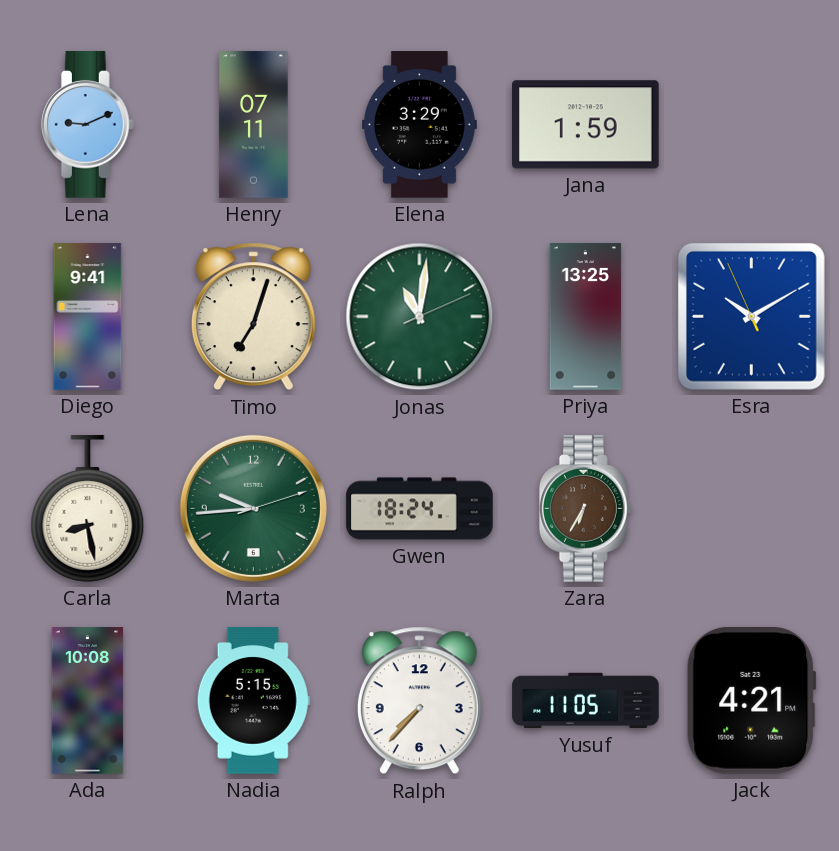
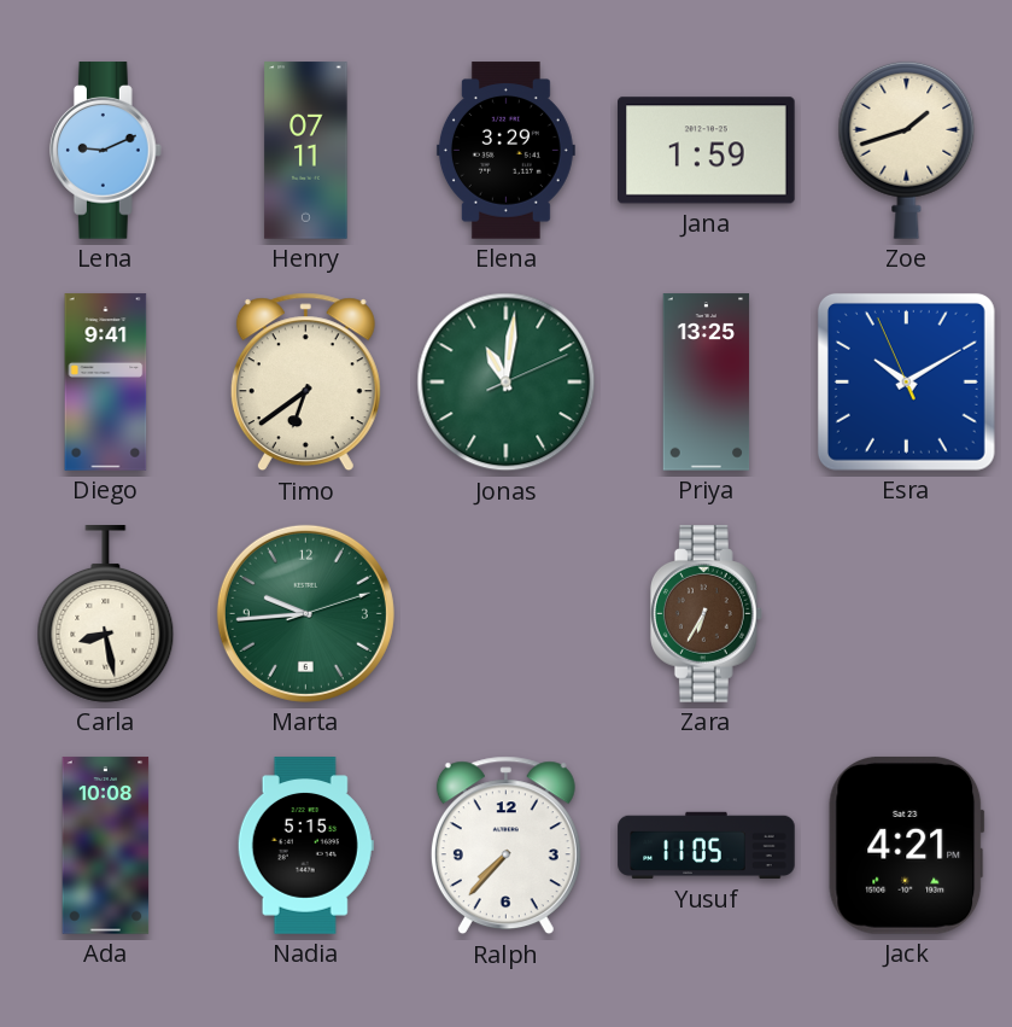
Zoe: none -> 1:42 (907, 150)
Timo: 7:03 -> 6:39 (305, 383)
Gwen: 18:24 -> none (420, 509)
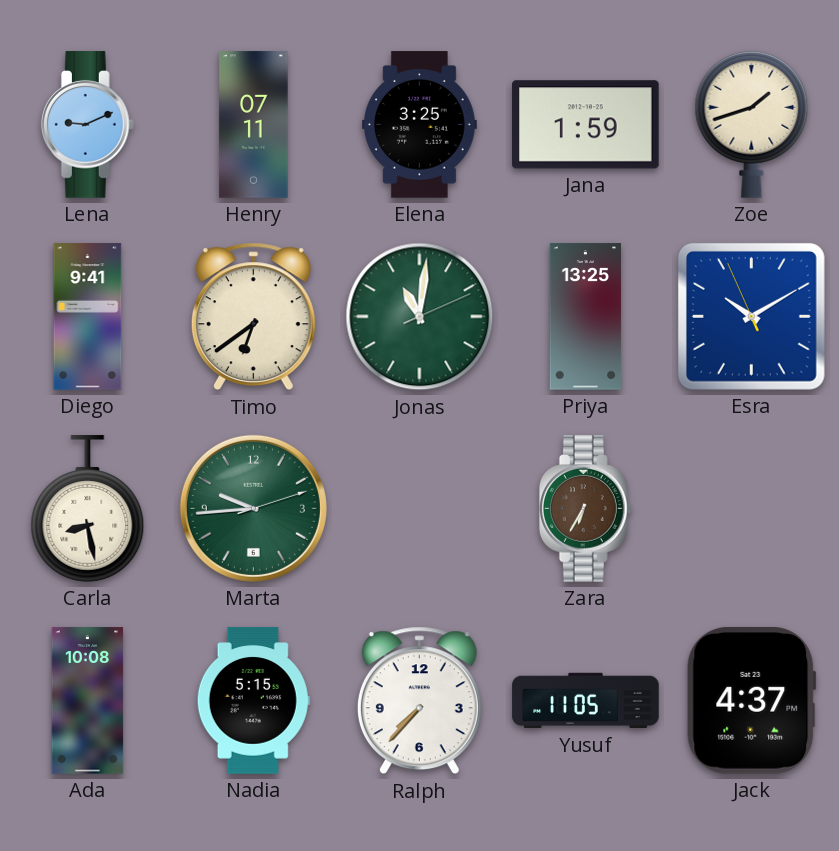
Elena: 3:29 -> 3:25 (419, 125)
Jack: 4:21 -> 4:37 (752, 700)
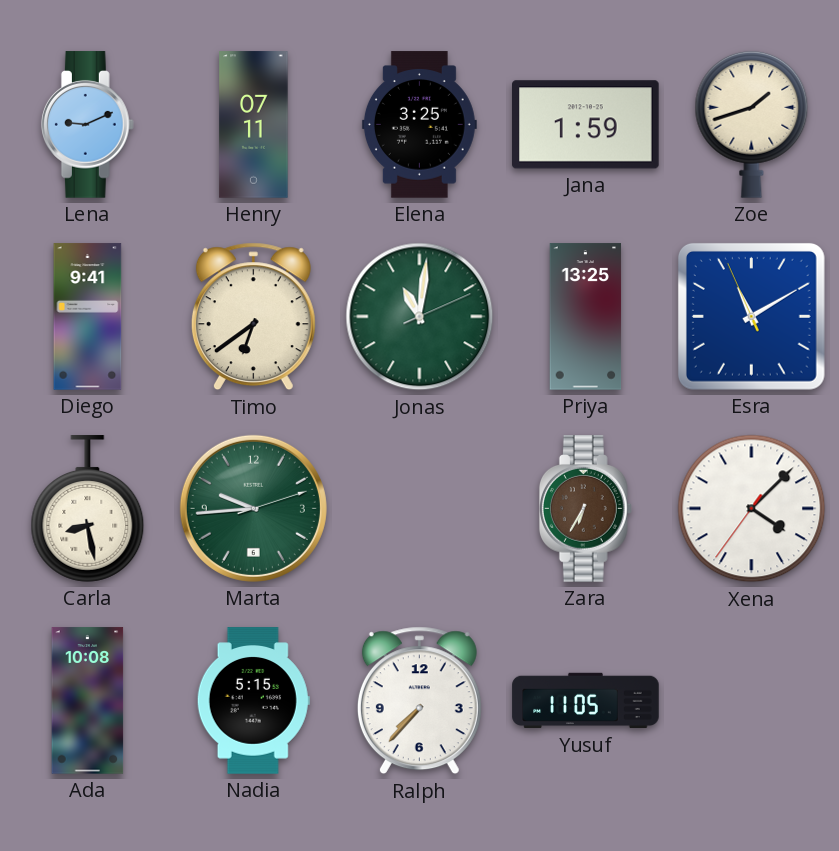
Esra: 10:09 -> 11:09 (751, 316)
Xena: none -> 4:07 (752, 509)
Jack: 4:37 -> none (752, 700)
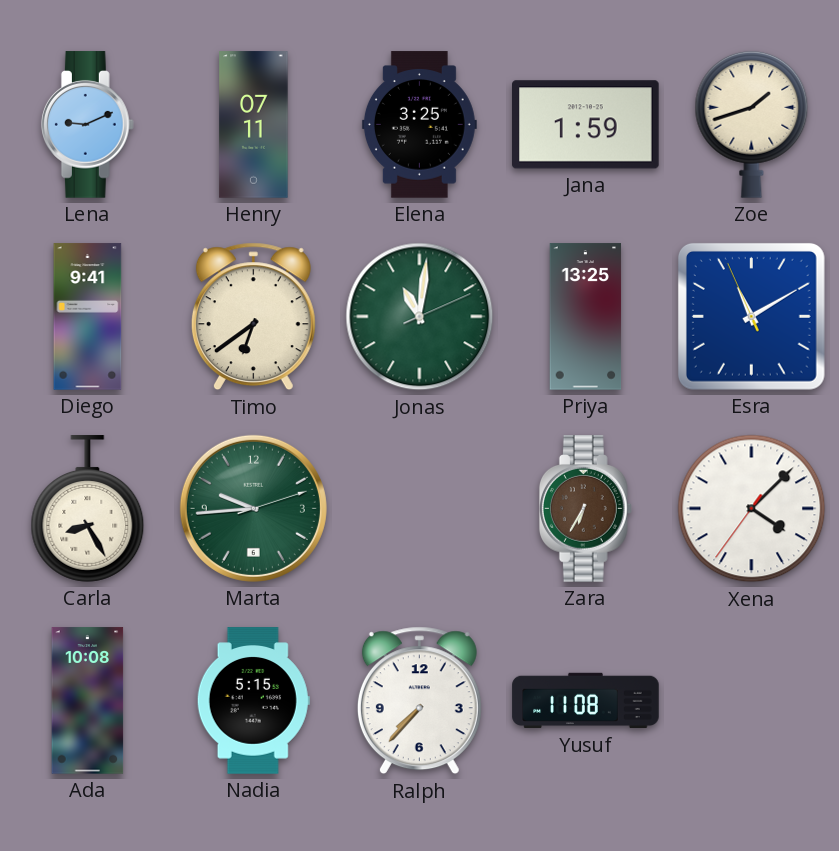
Carla: 8:28 -> 8:25 (88, 509)
Yusuf: 11:05 -> 11:08 (586, 701)
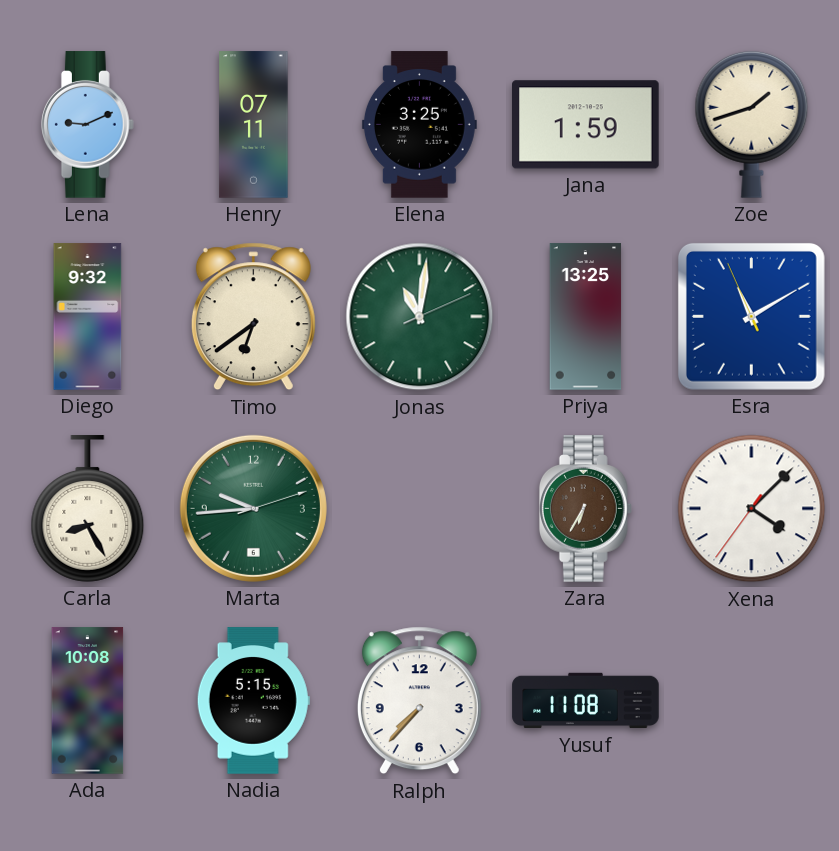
Diego: 9:41 -> 9:32 (88, 317)
